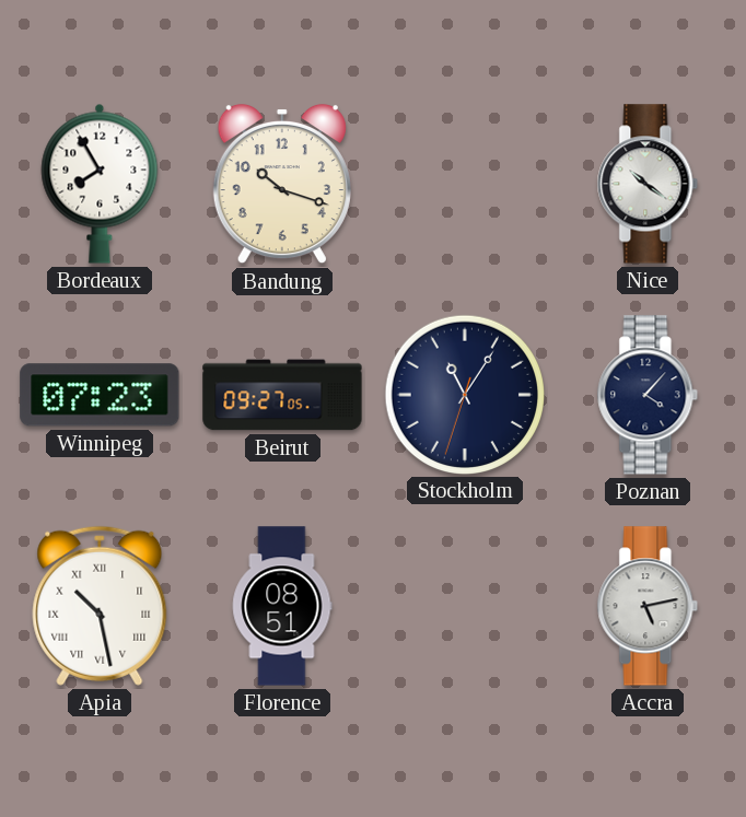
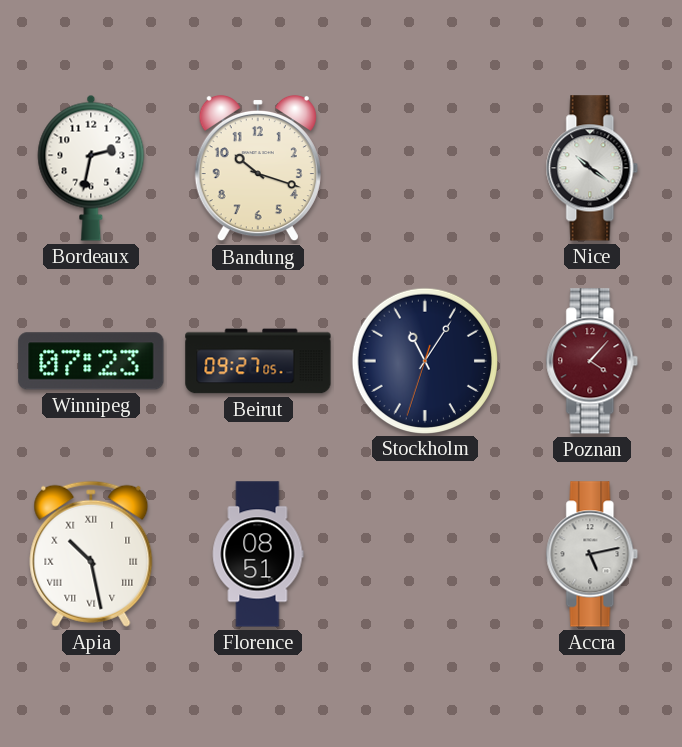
Bordeaux: 7:55 -> 2:32 (91, 168)
Poznan dial: navy -> burgundy (592, 361)
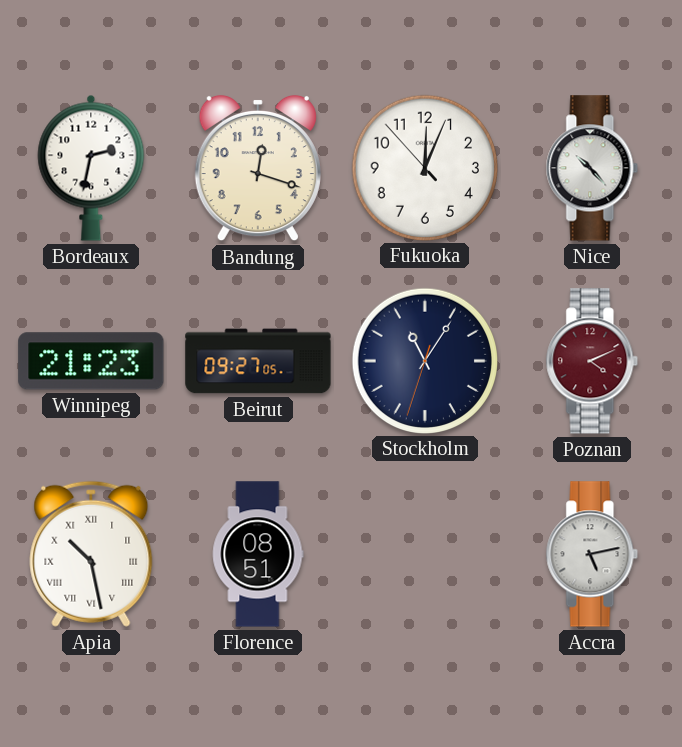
Bandung: 10:18 -> 12:18 (258, 168)
Fukuoka: none -> 12:03 (424, 167)
Nice: 10:21 -> 10:23 (592, 168)
Winnipeg: 07:23 -> 21:23 (91, 361)
Poznan: 4:07 -> 4:11 (592, 361)
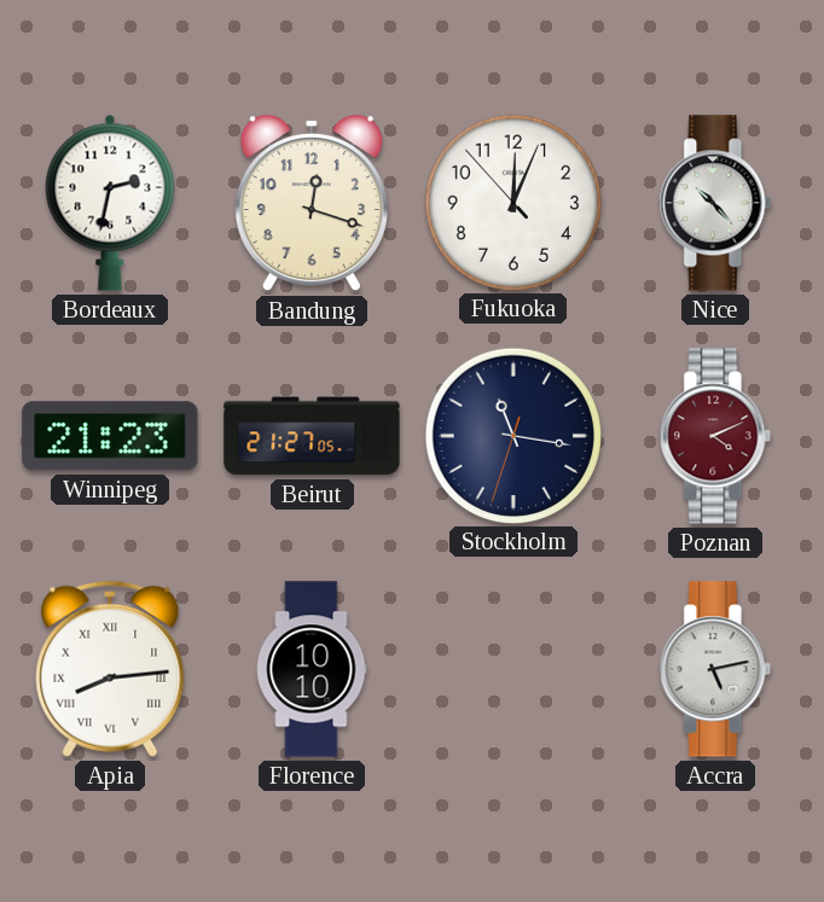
Beirut: 09:27 -> 21:27 (312, 436)
Stockholm: 11:05 -> 11:16 (512, 435)
Apia: 10:28 -> 8:14 (110, 669)
Florence: 08:51 -> 10:10 (312, 669)
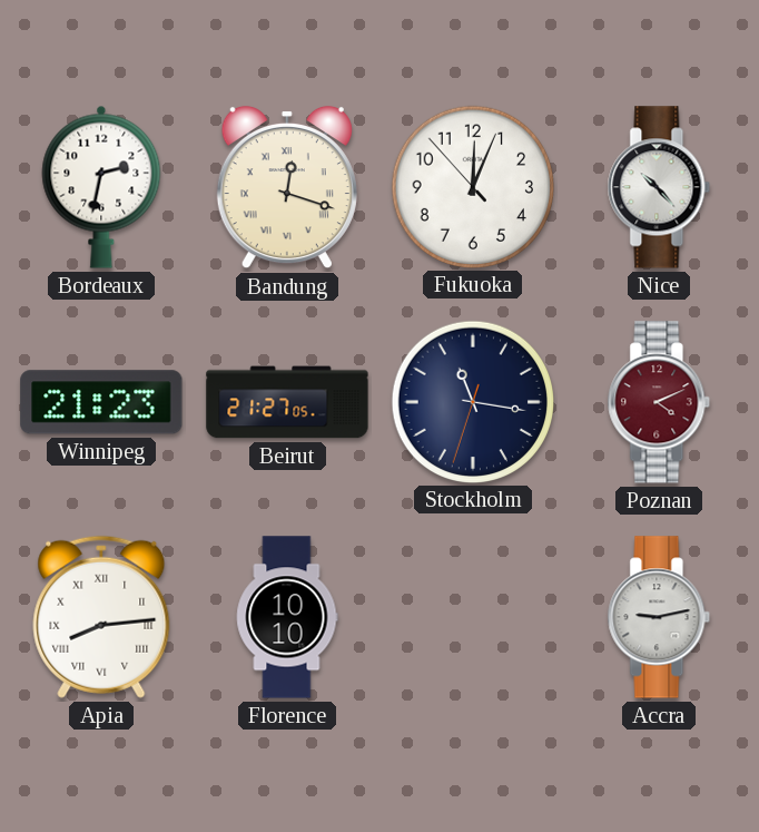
Bandung numerals: Arabic -> Roman (287, 187)
Accra: 5:13 -> 9:13 (659, 617)
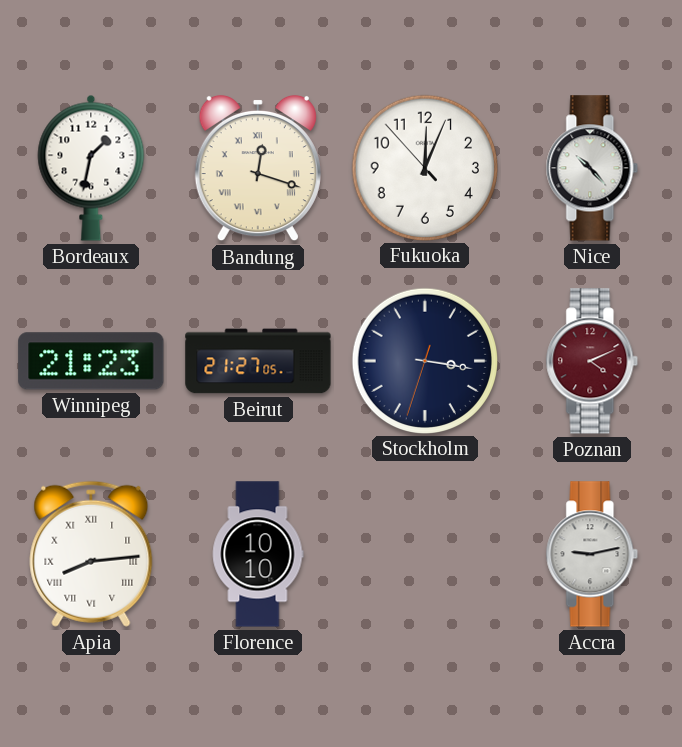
Bordeaux: 2:32 -> 1:32 (91, 168)
Stockholm: 11:16 -> 3:16 (424, 360)
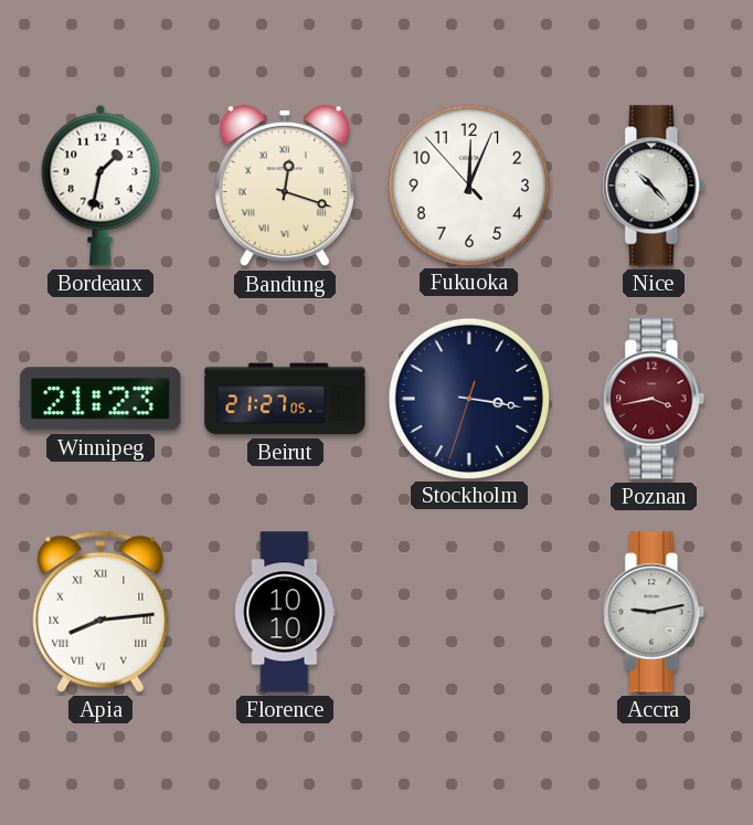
Poznan: 4:11 -> 3:43 (654, 399)
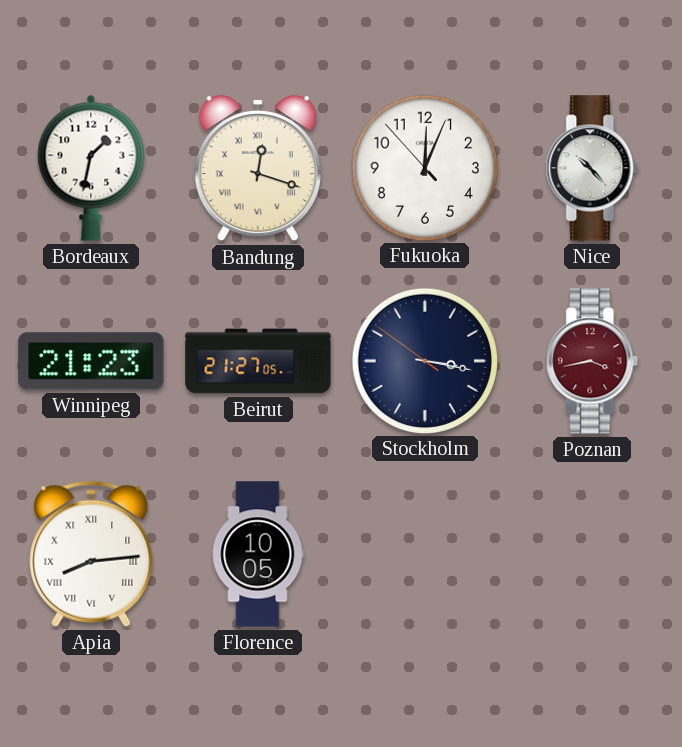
Stockholm: 3:16:33 -> 3:16:51 (424, 360)
Florence: 10:10 -> 10:05 (258, 554)
Accra: 9:13 -> none (654, 612)
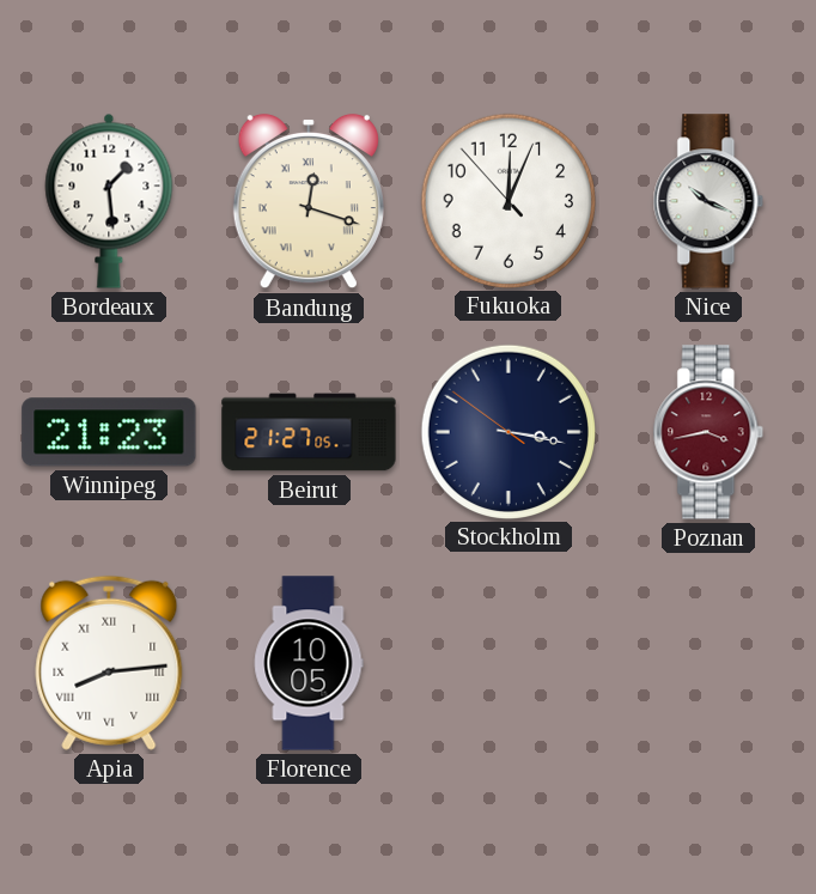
Bordeaux: 1:32 -> 1:29 (109, 201)
Nice: 10:23 -> 10:19 (708, 201)
